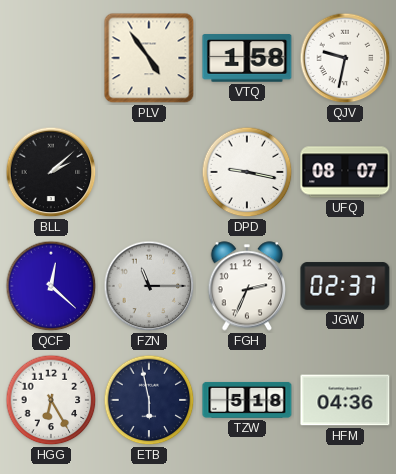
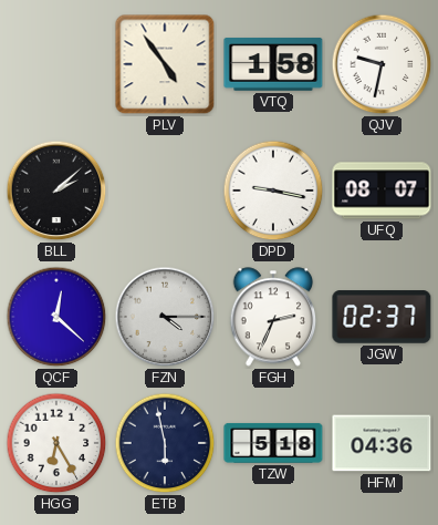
FZN: 11:15 -> 4:15 (165, 317)
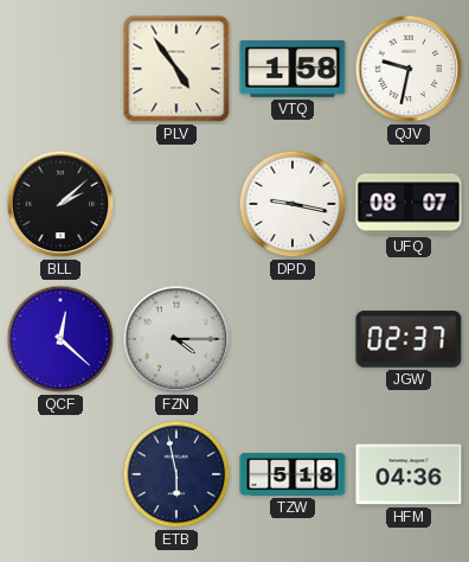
FGH: 2:34 -> none (273, 317)
HGG: 6:25 -> none (56, 443)
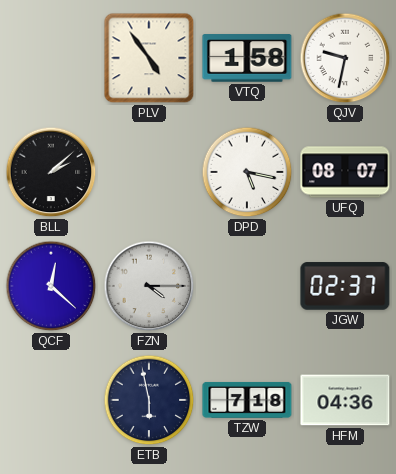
DPD: 9:17 -> 5:17 (247, 172)
TZW: 5:18 -> 7:18 (247, 400)
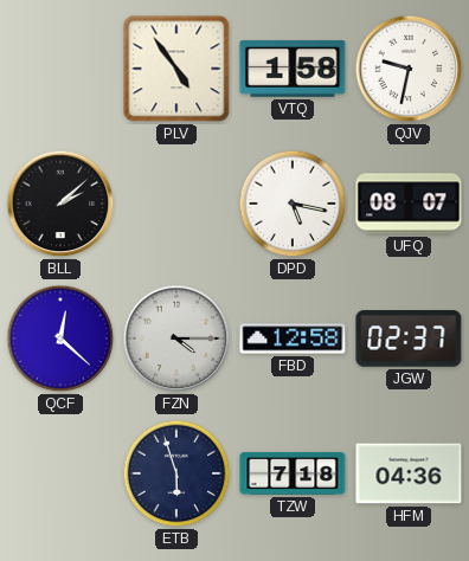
FBD: none -> 12:58 (293, 338)
ETB: 5:58 -> 5:57 (176, 473)
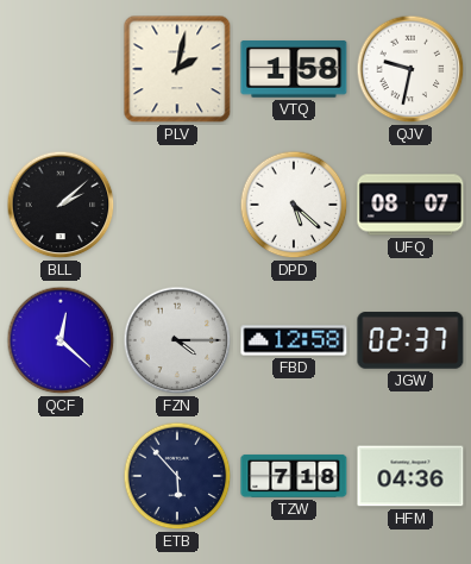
PLV: 4:54 -> 2:02 (177, 69)
DPD: 5:17 -> 5:22 (294, 205)
ETB: 5:57 -> 5:53 (177, 476)
